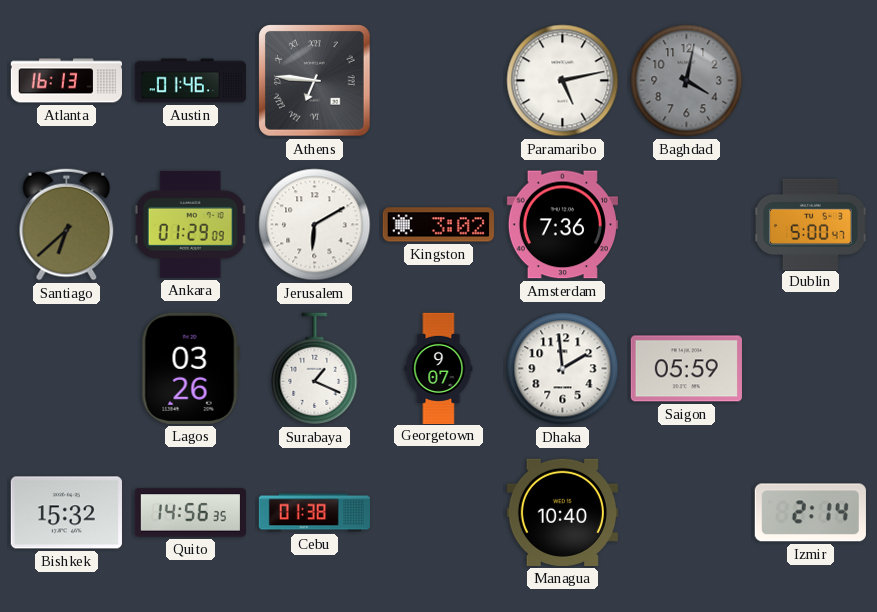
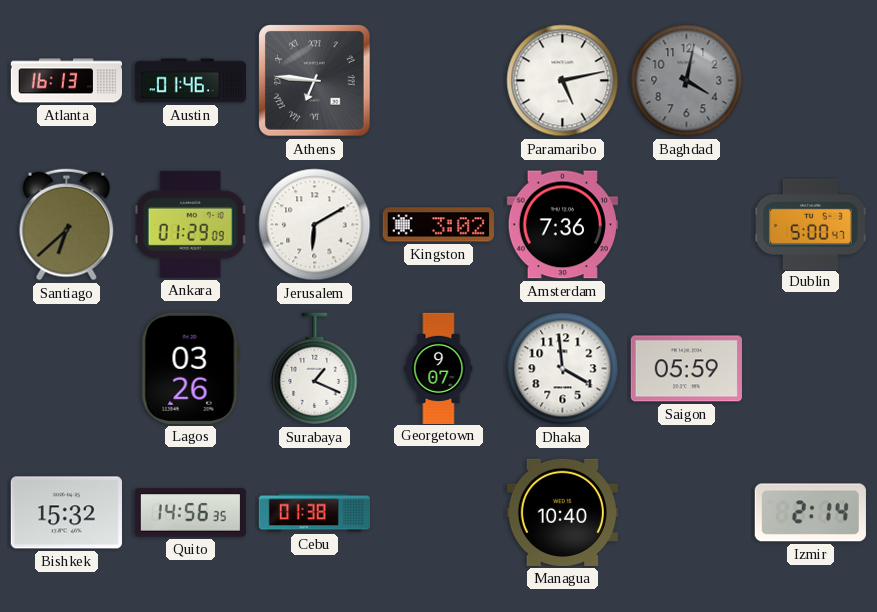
Dhaka: 1:59 -> 3:59 (563, 369)
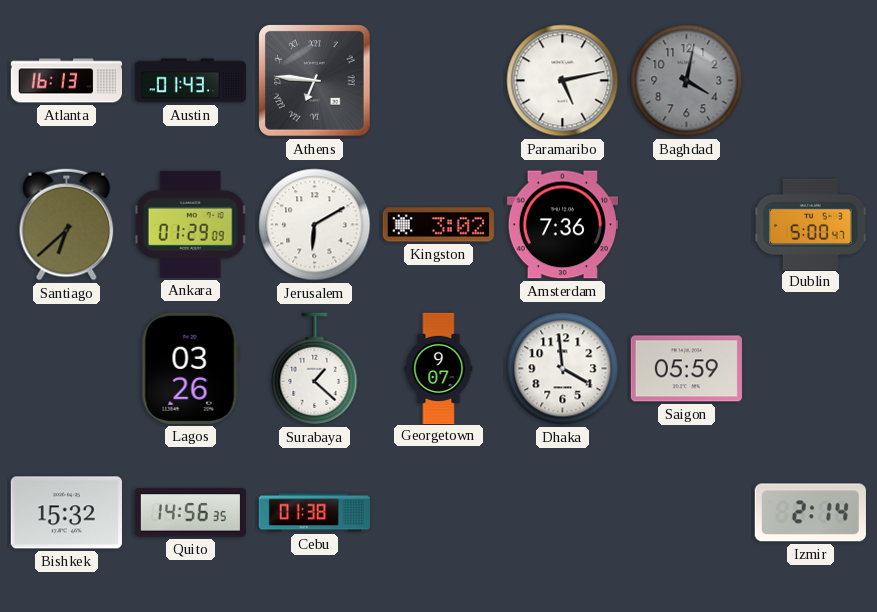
Austin: 01:46 -> 01:43 (190, 81)
Surabaya: 1:19 -> 1:22 (315, 369)
Managua: 10:40 -> none (562, 512)
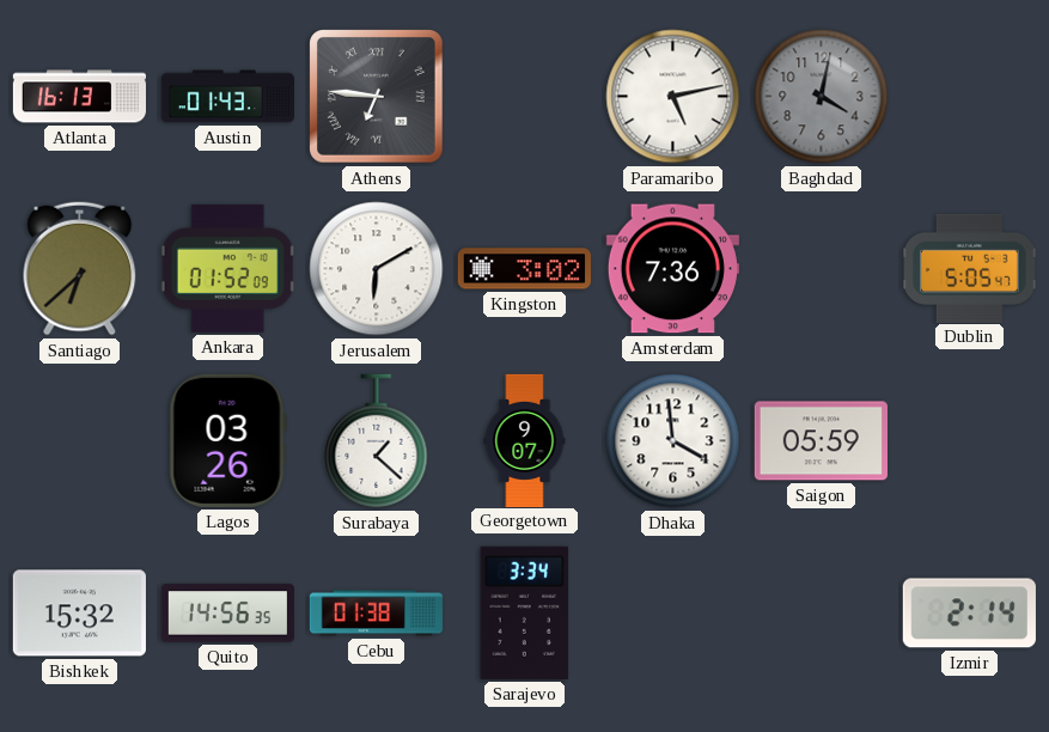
Ankara: 01:29 -> 01:52 (227, 268)
Dublin: 5:00 -> 5:05 (970, 268)
Sarajevo: none -> 3:34 (525, 612)
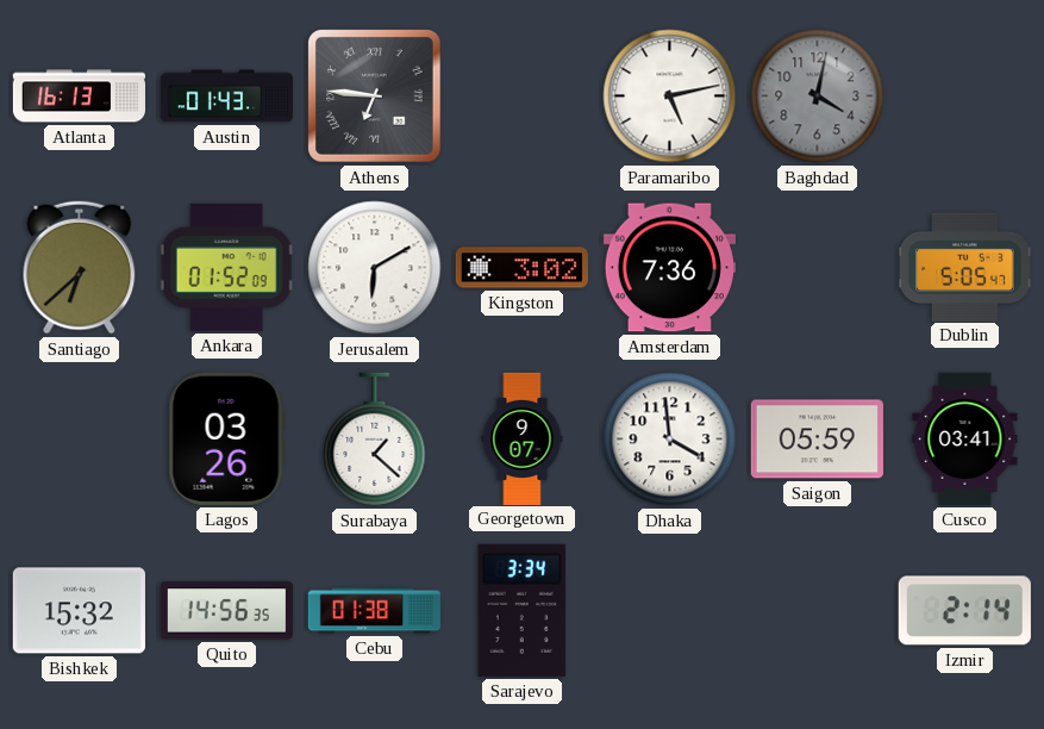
Cusco: none -> 03:41 (965, 438)
